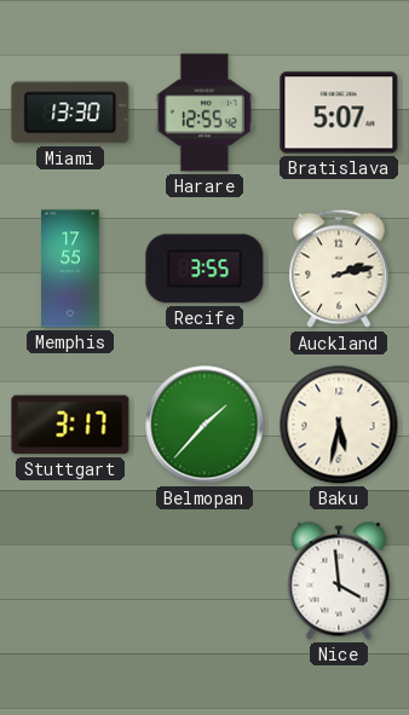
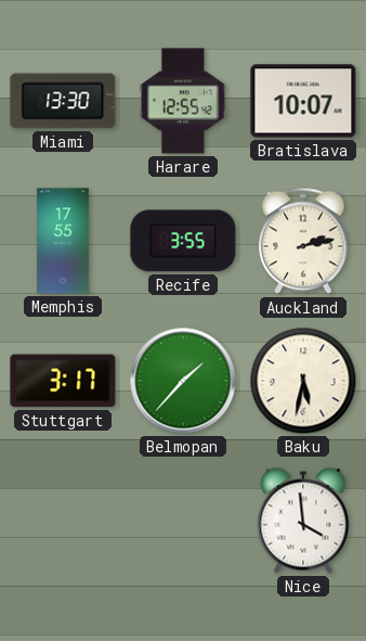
Bratislava: 5:07 -> 10:07 (303, 101)
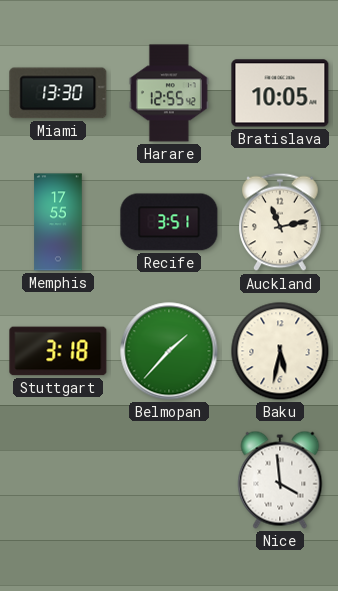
Bratislava: 10:07 -> 10:05 (280, 93)
Recife: 3:55 -> 3:51 (169, 222)
Auckland: 2:13 -> 11:13 (280, 222)
Stuttgart: 3:17 -> 3:18 (58, 351)
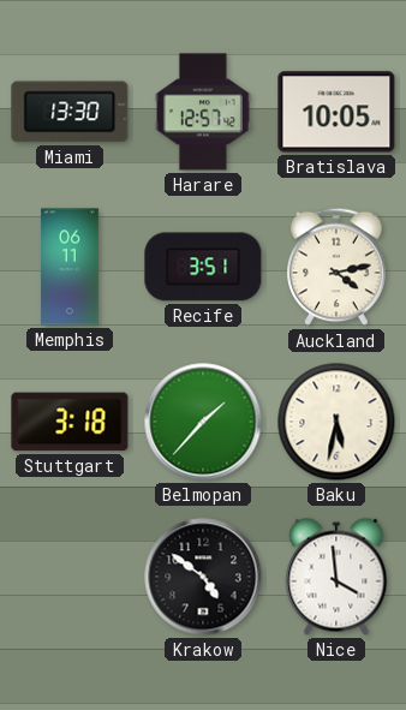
Harare: 12:55 -> 12:57 (203, 112)
Memphis: 17:55 -> 06:11 (70, 267)
Auckland: 11:13 -> 4:13 (336, 267)
Krakow: none -> 4:51 (203, 577)
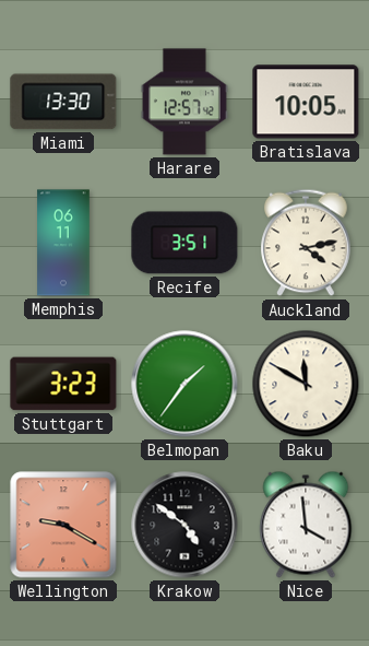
Stuttgart: 3:18 -> 3:23 (63, 384)
Belmopan: 1:37 -> 1:36 (184, 384)
Baku: 5:32 -> 11:50 (306, 384)
Wellington: none -> 9:20 (63, 525)
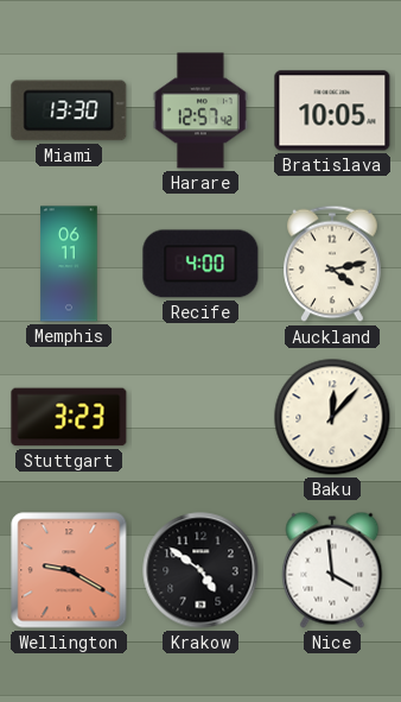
Recife: 3:51 -> 4:00 (200, 264)
Belmopan: 1:36 -> none (184, 384)
Baku: 11:50 -> 12:07 (332, 417)
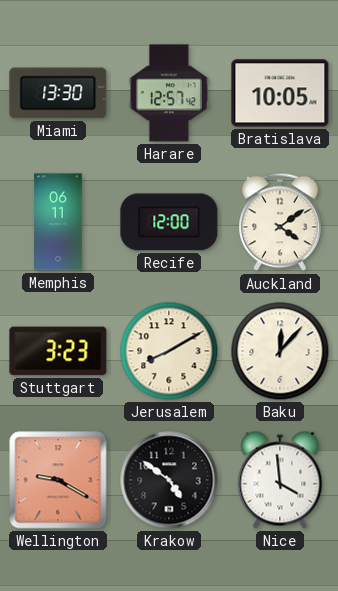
Recife: 4:00 -> 12:00 (169, 222)
Auckland: 4:13 -> 4:09 (280, 222)
Jerusalem: none -> 8:10 (169, 351)
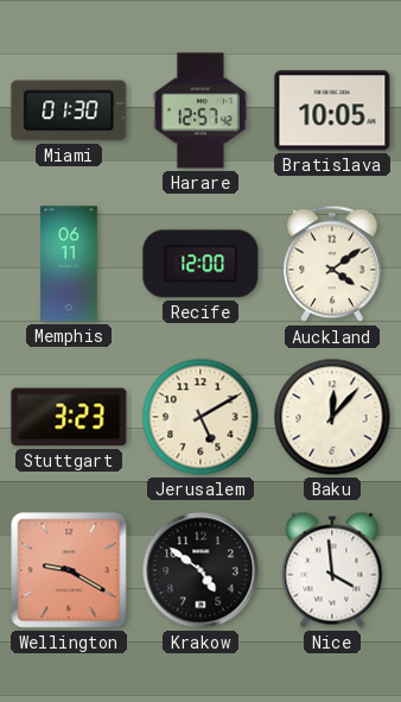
Miami: 13:30 -> 01:30 (69, 110)
Jerusalem: 8:10 -> 5:10 (200, 417)
